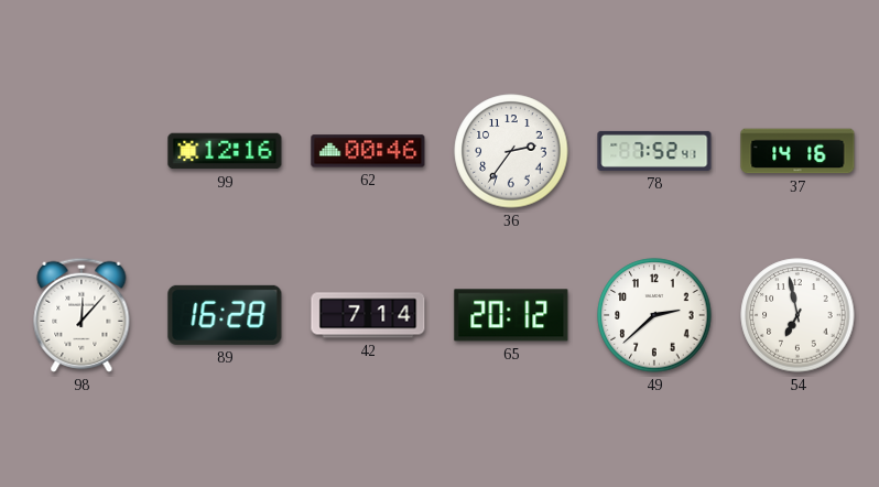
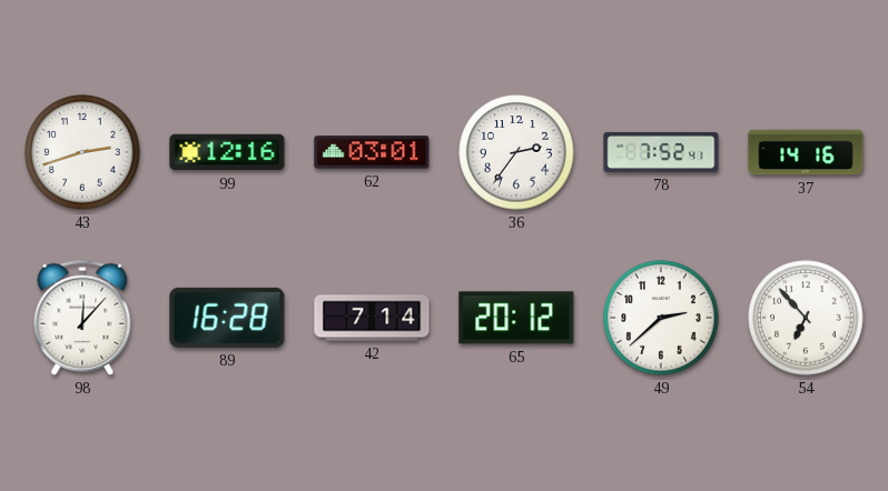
43: none -> 2:42 (82, 152)
62: 00:46 -> 03:01 (372, 152)
54: 6:58 -> 6:53 (806, 318)
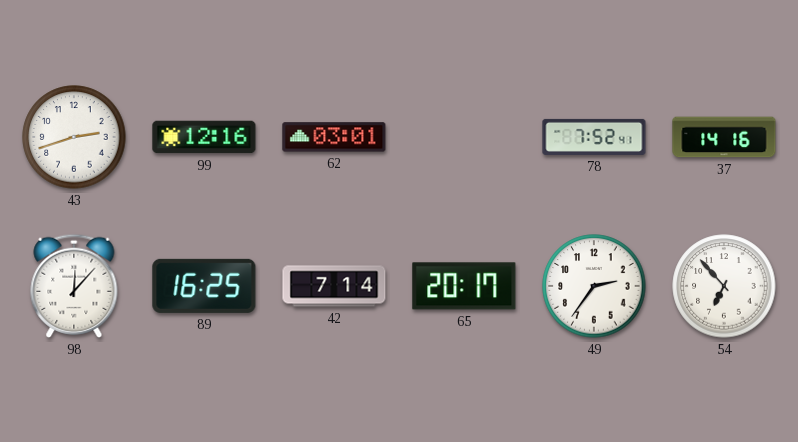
36: 2:36 -> none (516, 152)
89: 16:28 -> 16:25 (204, 286)
65: 20:12 -> 20:17 (464, 286)
49: 2:38 -> 2:36 (594, 286)
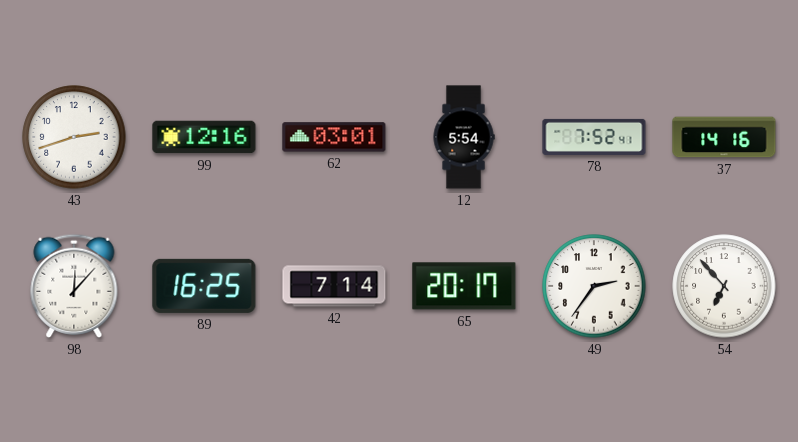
12: none -> 5:54 (464, 137)
